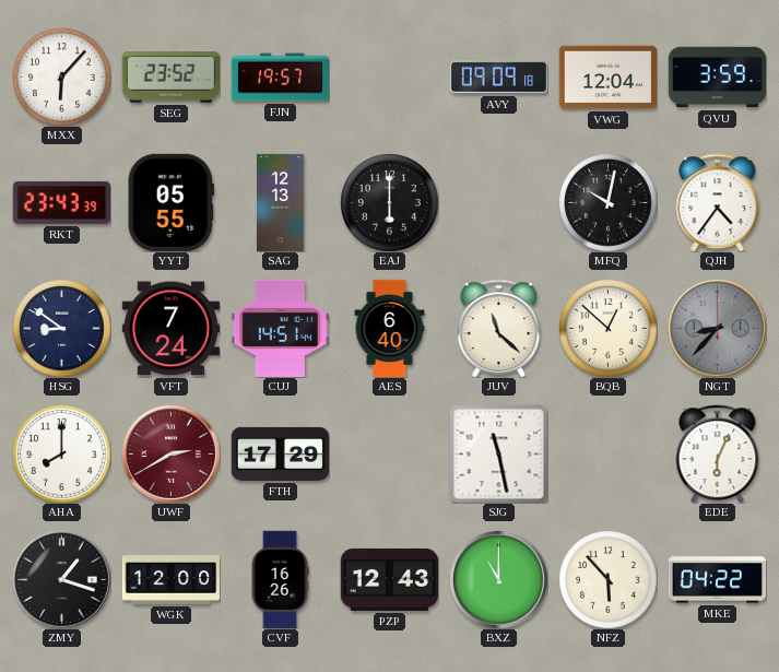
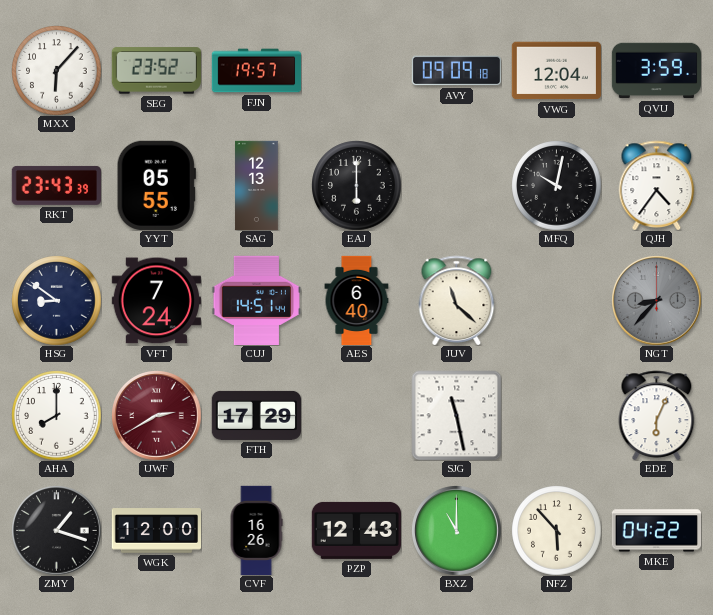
BQB: 12:52 -> none (607, 328)
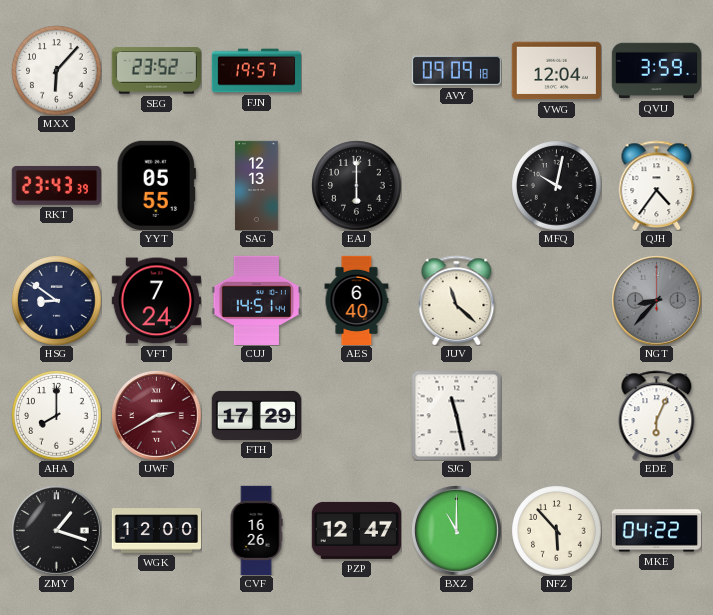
PZP: 12:43 -> 12:47 (356, 530)
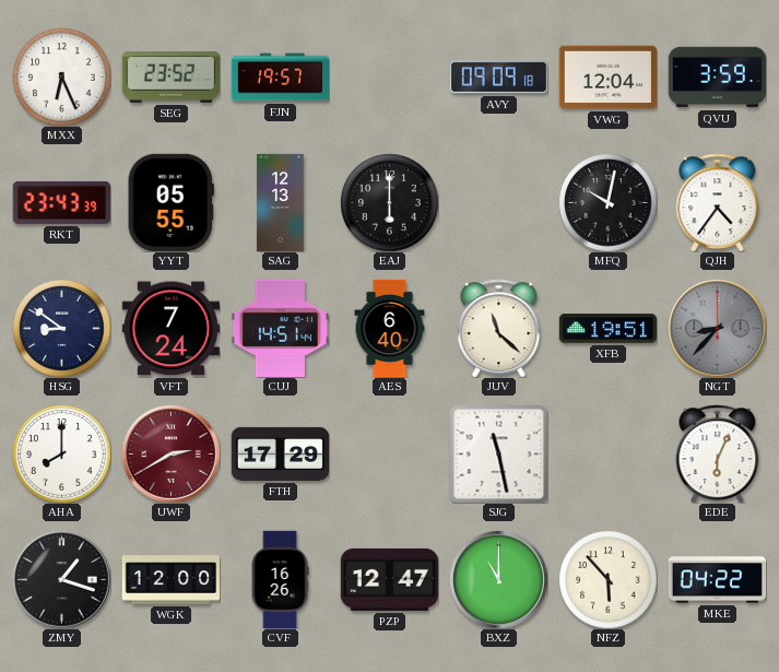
MXX: 6:07 -> 6:26 (61, 76)
XFB: none -> 19:51 (607, 329)
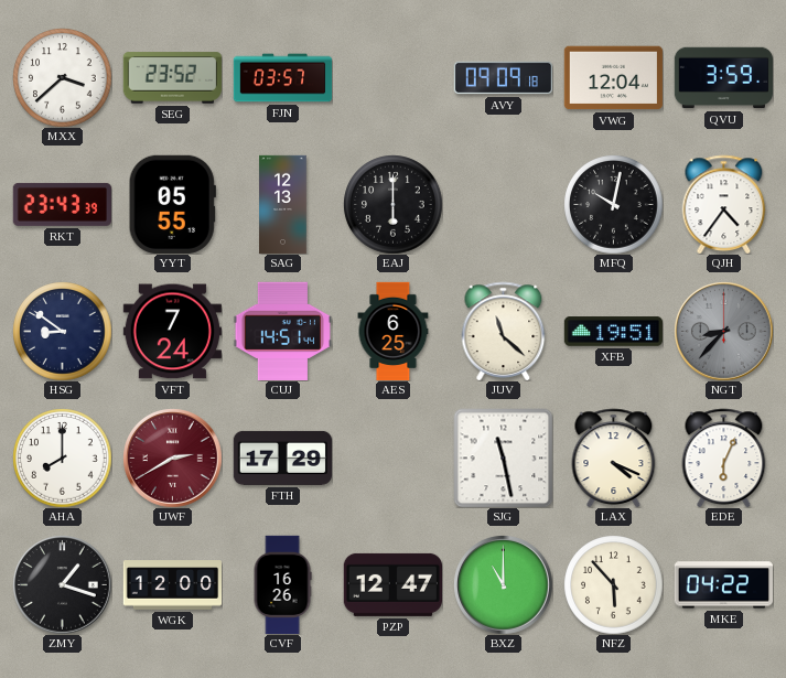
MXX: 6:26 -> 3:38 (62, 77)
FJN: 19:57 -> 03:57 (282, 78)
AES: 6:40 -> 6:25 (394, 331)
LAX: none -> 4:19 (614, 458)
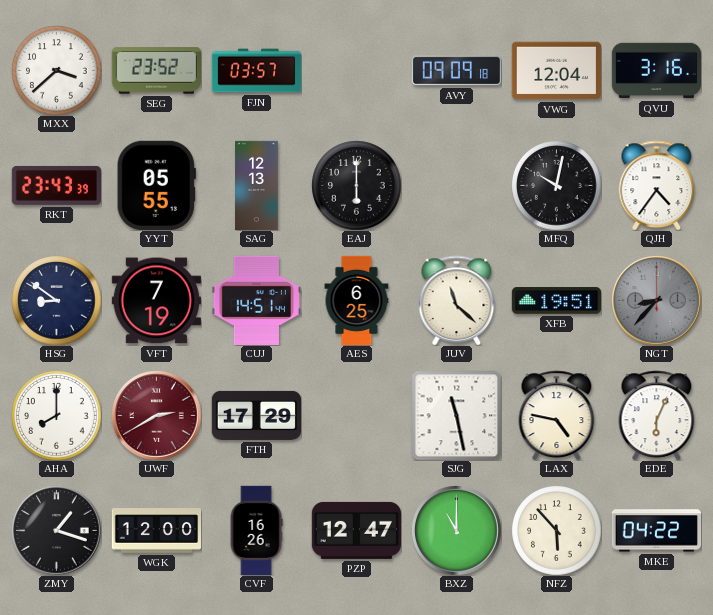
QVU: 3:59 -> 3:16 (656, 71)
VFT: 7:24 -> 7:19 (156, 301)
LAX: 4:19 -> 4:47 (557, 415)
